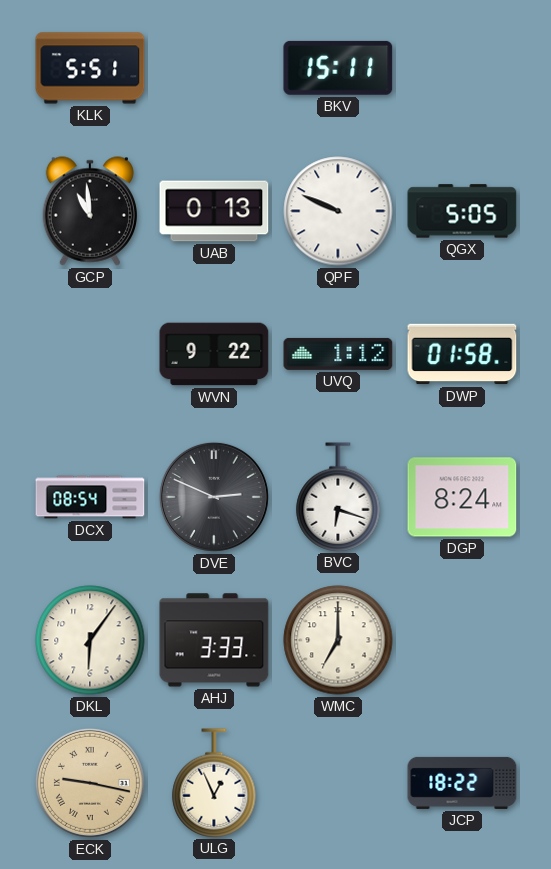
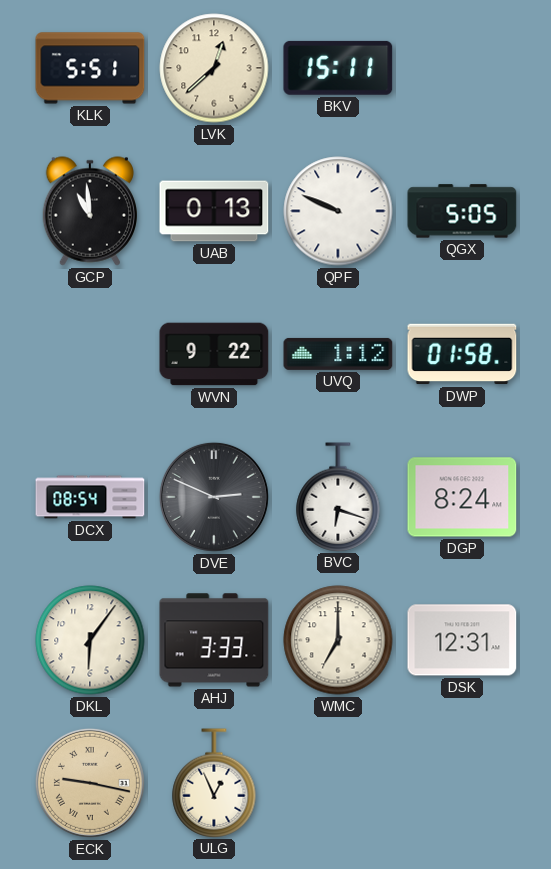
LVK: none -> 12:38 (214, 68)
DSK: none -> 12:31 (462, 640)
JCP: 18:22 -> none (462, 783)
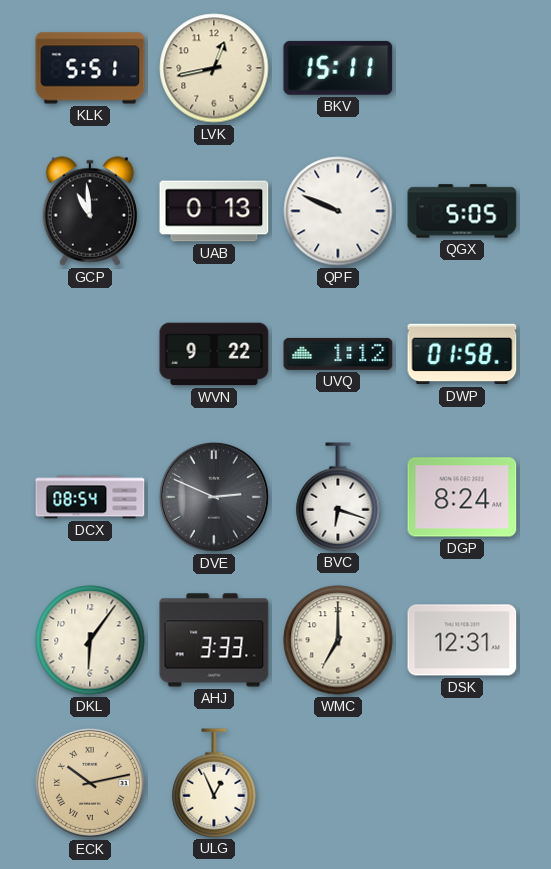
LVK: 12:38 -> 12:43 (214, 68)
ECK: 9:17 -> 10:13 (90, 783)
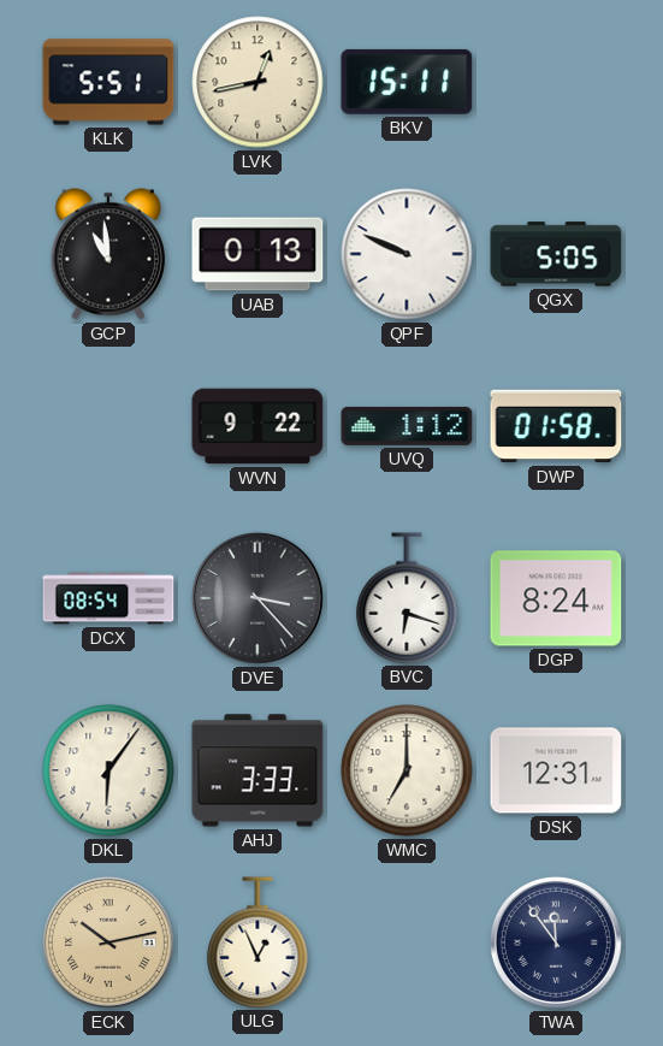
DVE: 2:49 -> 3:23 (257, 598)
TWA: none -> 11:54 (556, 942)
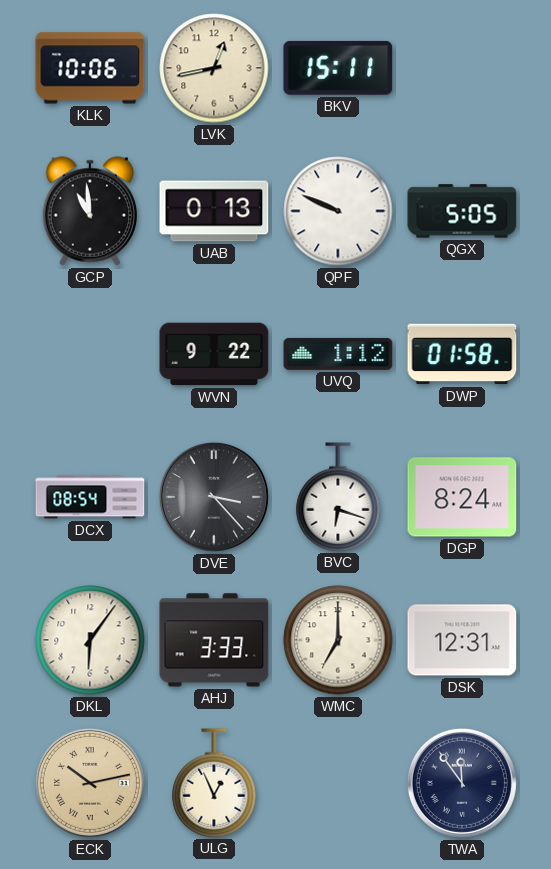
KLK: 5:51 -> 10:06 (90, 68)
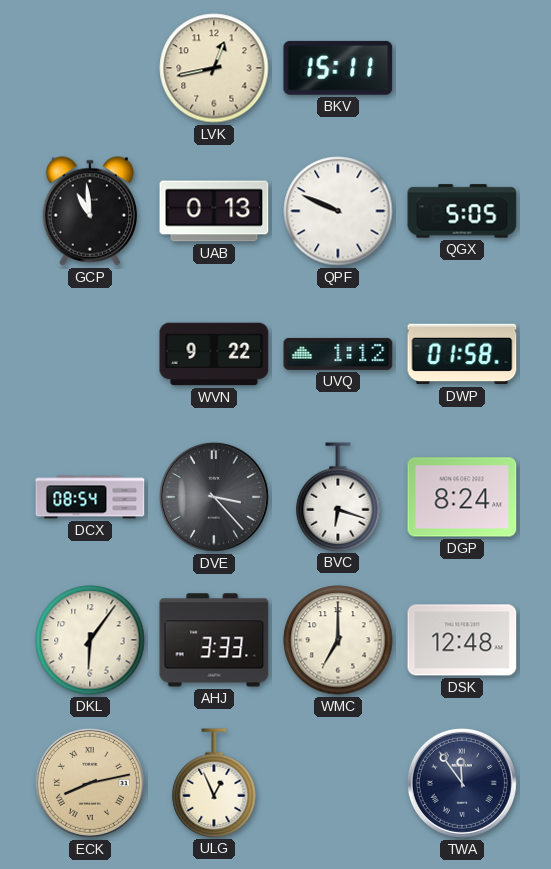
KLK: 10:06 -> none (90, 68)
DSK: 12:31 -> 12:48 (462, 640)
ECK: 10:13 -> 8:13 (90, 783)
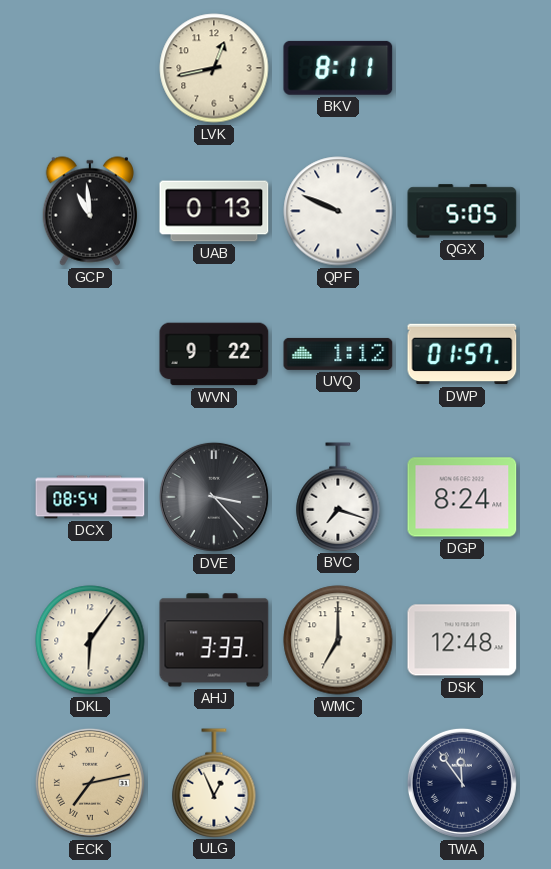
BKV: 15:11 -> 8:11 (338, 68)
DWP: 01:58 -> 01:57 (462, 354)
BVC: 6:18 -> 7:18 (338, 497)
ECK: 8:13 -> 7:13 (90, 783)
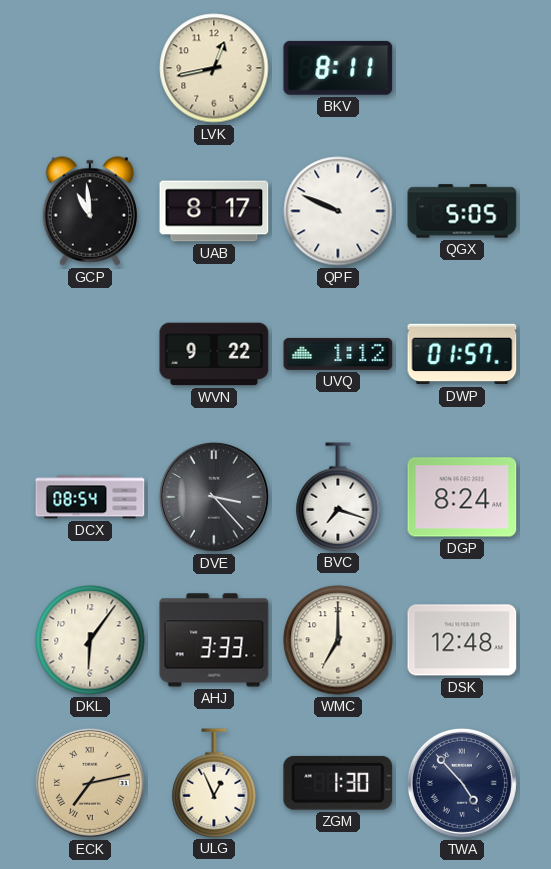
UAB: 0:13 -> 8:17 (214, 211)
ZGM: none -> 1:30 (338, 783)
TWA: 11:54 -> 4:53 (462, 783)
